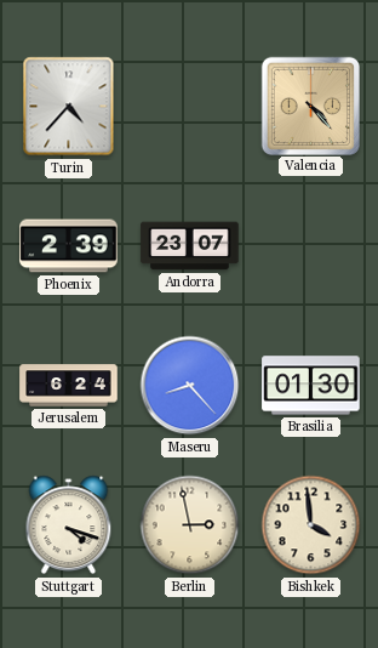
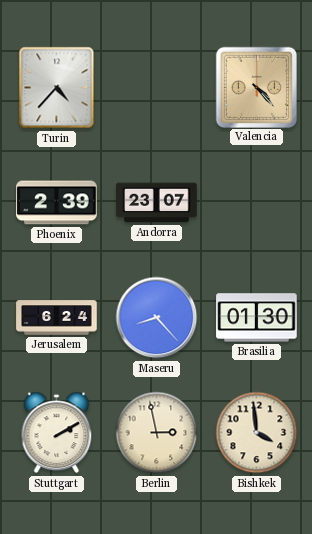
Stuttgart: 4:18 -> 2:10 (57, 433)
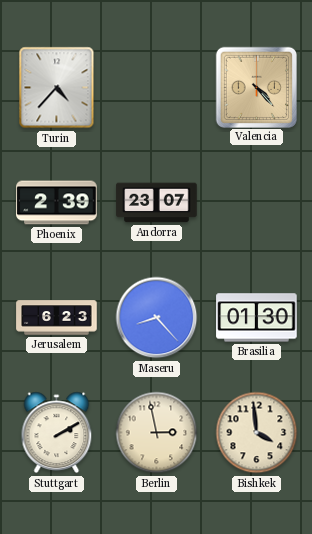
Jerusalem: 6:24 -> 6:23 (57, 318)
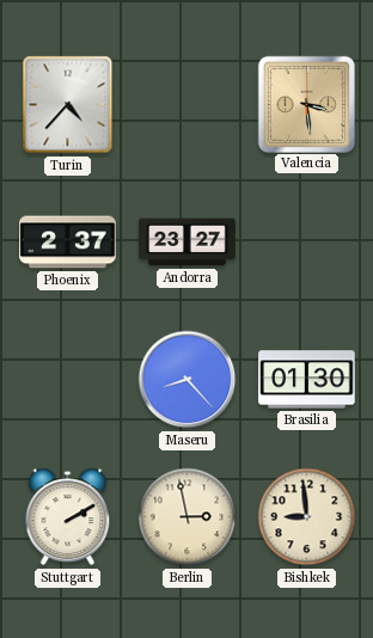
Valencia: 4:23 -> 3:29 (306, 104)
Phoenix: 2:39 -> 2:37 (68, 243)
Andorra: 23:07 -> 23:27 (188, 243)
Jerusalem: 6:23 -> none (57, 318)
Bishkek: 3:59 -> 8:59 (307, 517)
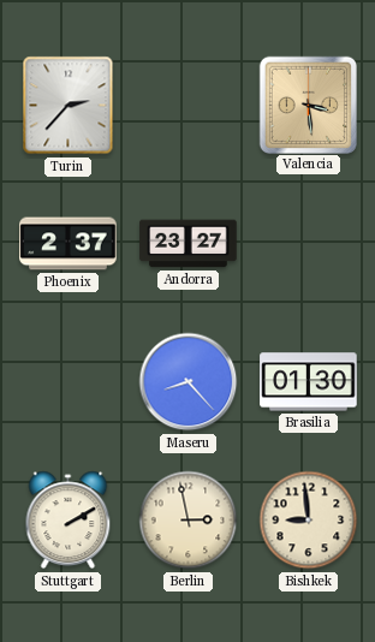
Turin: 4:37 -> 2:37 (69, 106)
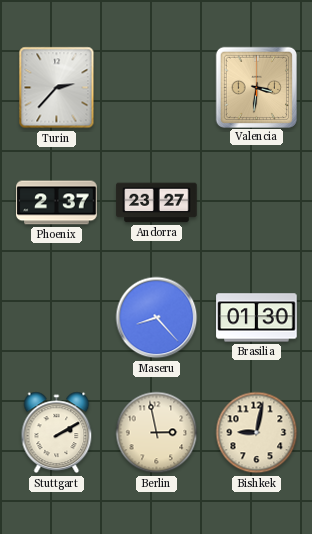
Valencia: 3:29 -> 3:31 (256, 87)
Bishkek: 8:59 -> 9:02 (257, 433)
